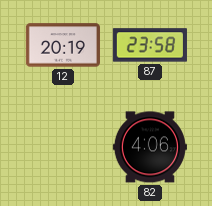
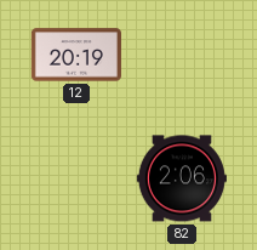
87: 23:58 -> none (150, 45)
82: 4:06 -> 2:06 (182, 178)
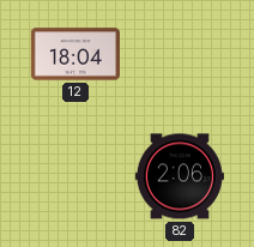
12: 20:19 -> 18:04 (75, 54)
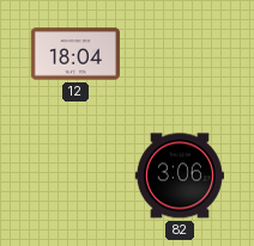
82: 2:06 -> 3:06 (180, 176)
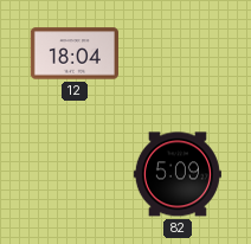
82: 3:06 -> 5:09 (178, 174)
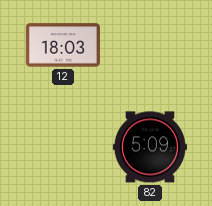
12: 18:04 -> 18:03 (63, 45)
